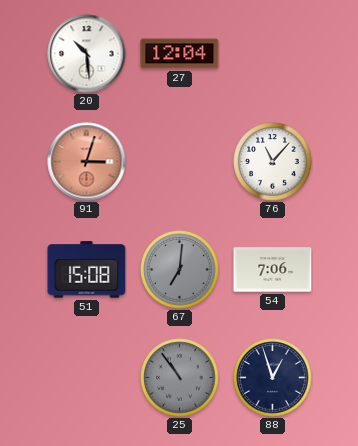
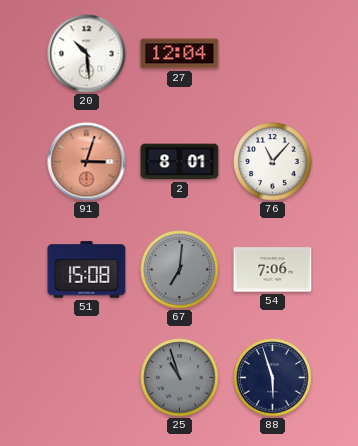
2: none -> 8:01 (180, 162)
25: 10:54 -> 10:57 (180, 378)
88: 12:57 -> 5:57 (273, 378)
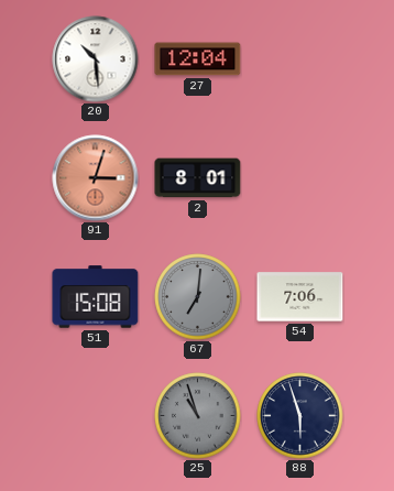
76: 11:07 -> none (273, 162)
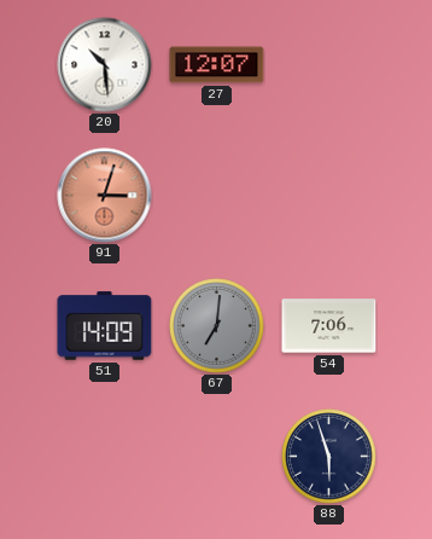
27: 12:04 -> 12:07 (217, 65)
2: 8:01 -> none (198, 178)
51: 15:08 -> 14:09 (105, 326)
25: 10:57 -> none (198, 416)
